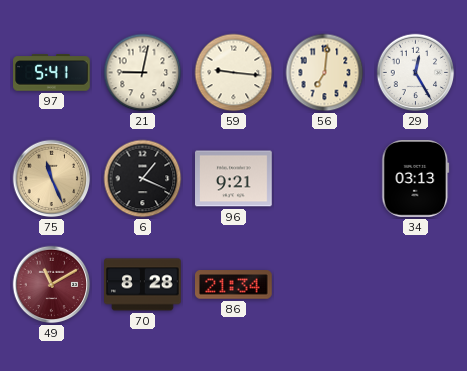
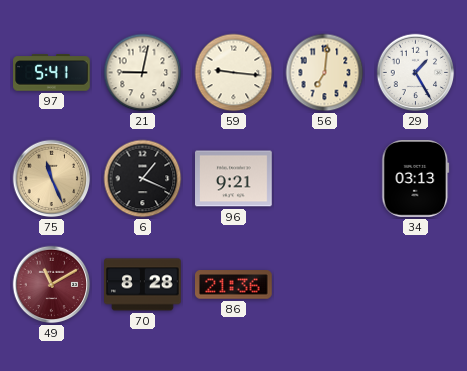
29: 12:25 -> 1:25 (416, 73)
86: 21:34 -> 21:36 (234, 285)
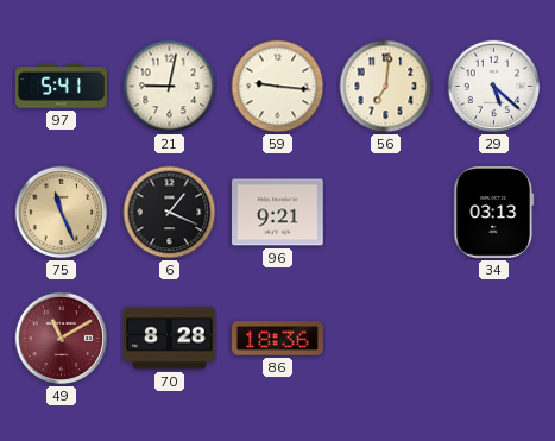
29: 1:25 -> 5:22 (494, 87)
86: 21:36 -> 18:36 (278, 339)
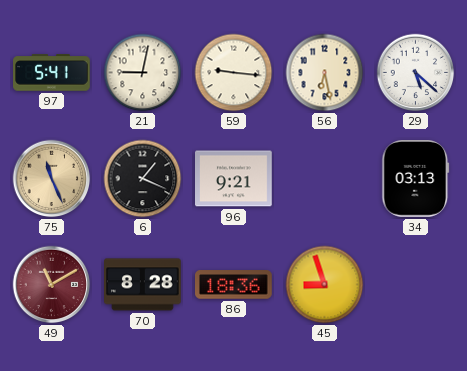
56: 7:01 -> 6:28 (325, 73)
45: none -> 8:57 (325, 285)
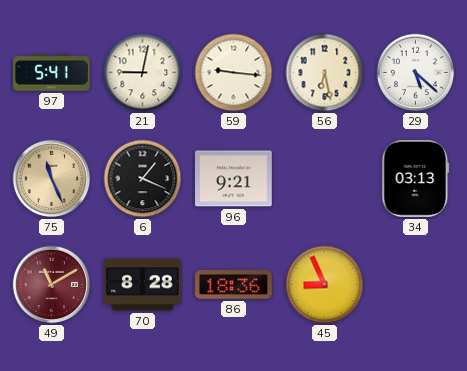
45: 8:57 -> 8:56 (325, 285)
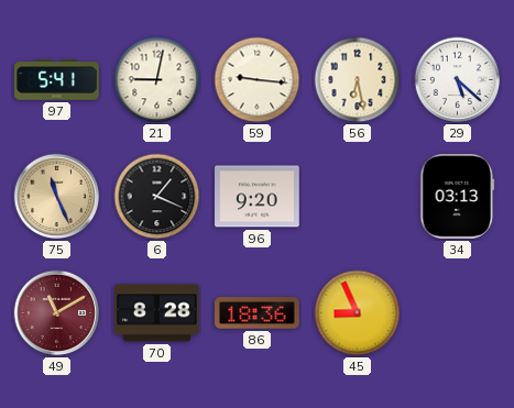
96: 9:21 -> 9:20 (258, 197)
